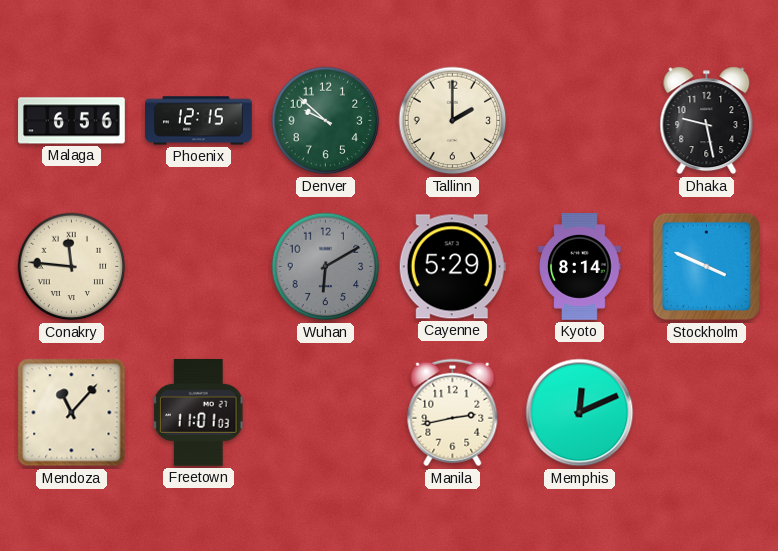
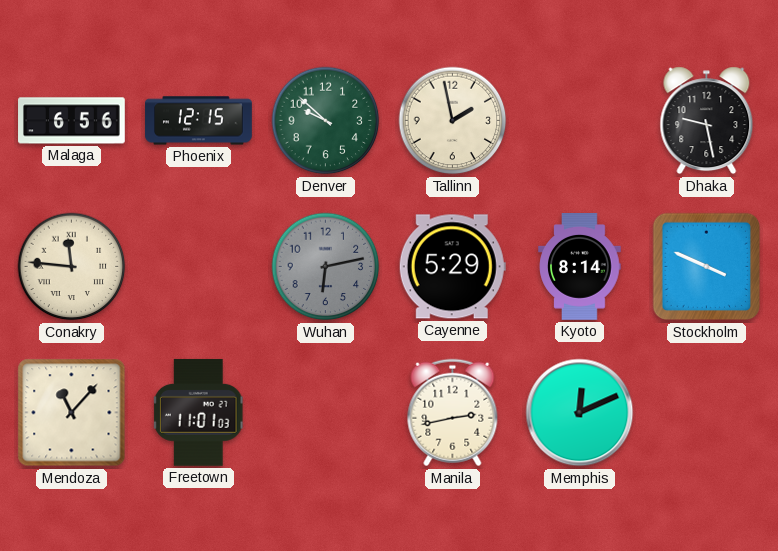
Tallinn: 2:00 -> 1:58 (453, 121)
Wuhan: 6:10 -> 6:13 (326, 267)
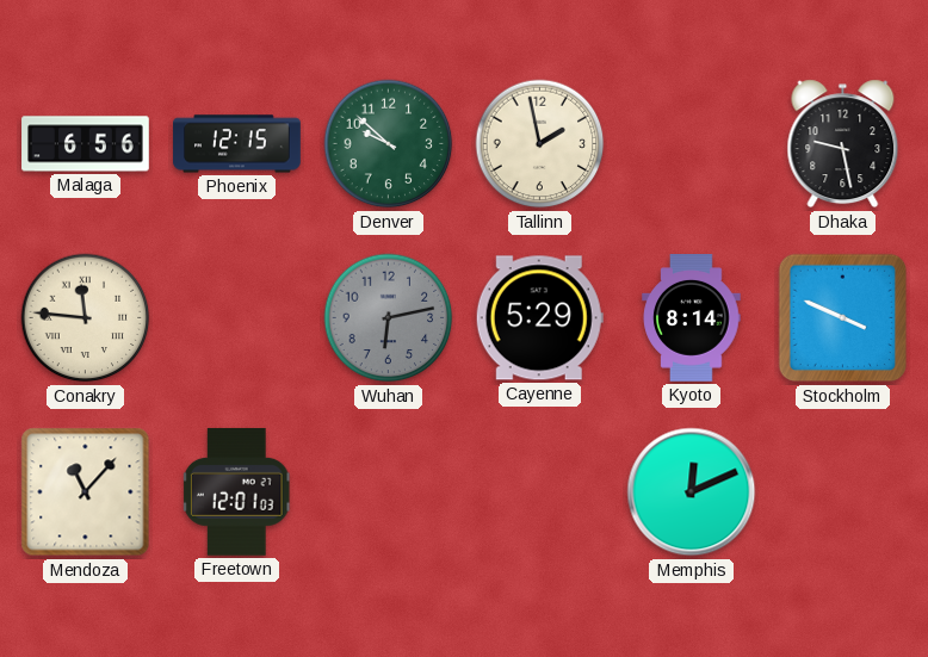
Freetown: 11:01 -> 12:01 (236, 491)
Manila: 2:43 -> none (453, 413)
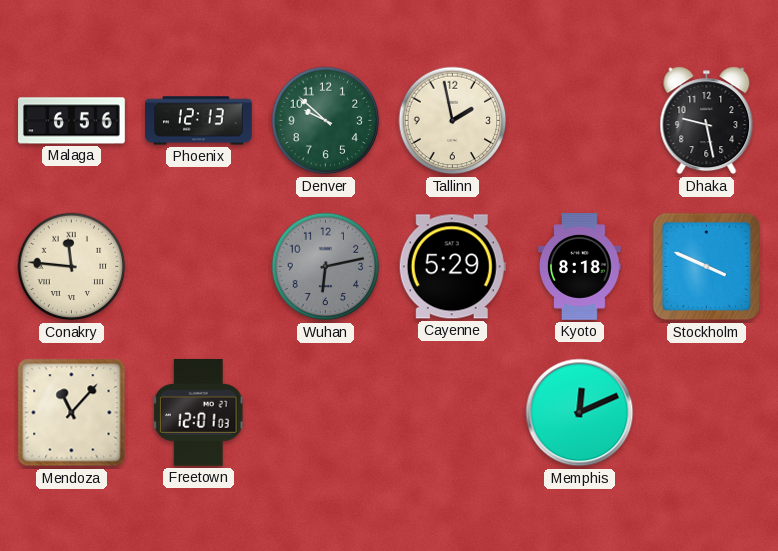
Phoenix: 12:15 -> 12:13 (199, 121)
Kyoto: 8:14 -> 8:18 (580, 267)
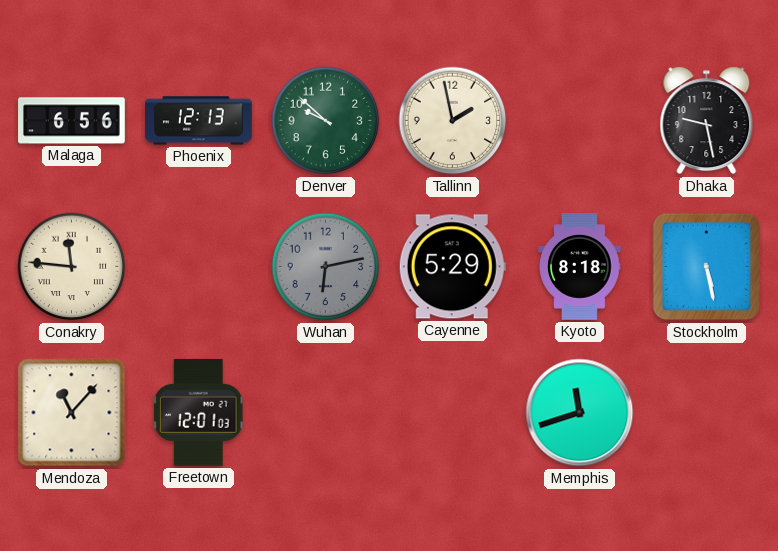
Stockholm: 3:49 -> 5:28 (707, 267)
Memphis: 12:11 -> 11:42 (580, 413)
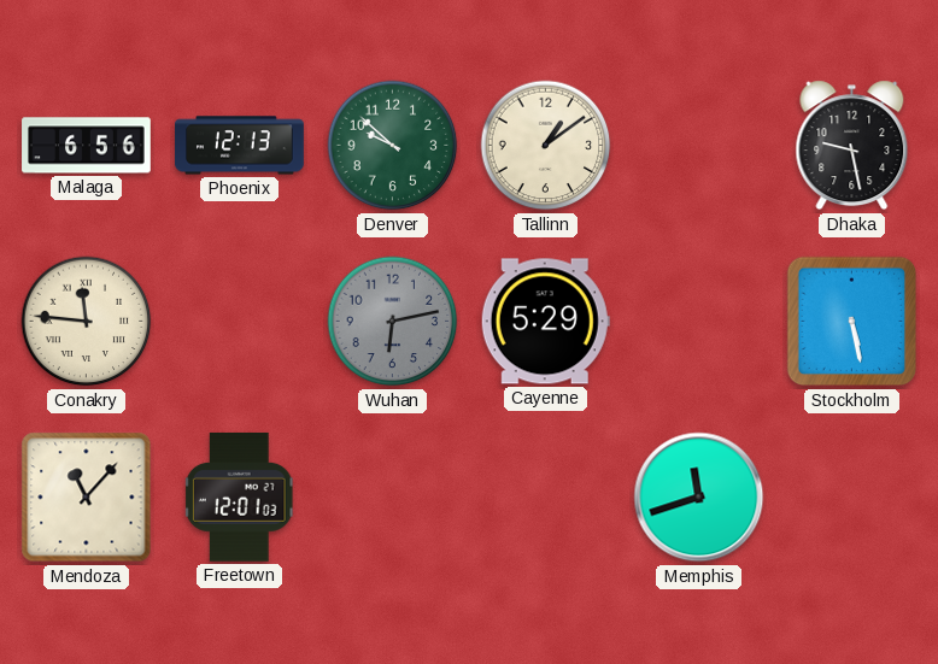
Tallinn: 1:58 -> 1:09 (546, 146)
Kyoto: 8:18 -> none (580, 267)
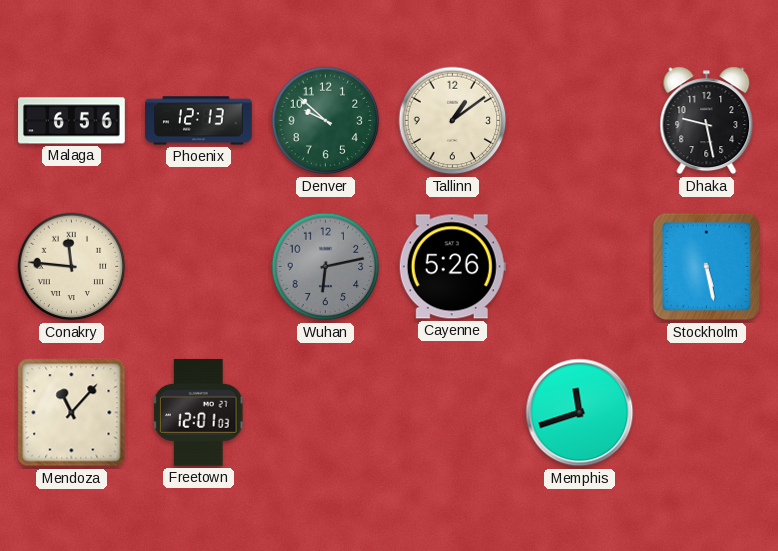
Cayenne: 5:29 -> 5:26 (452, 267)
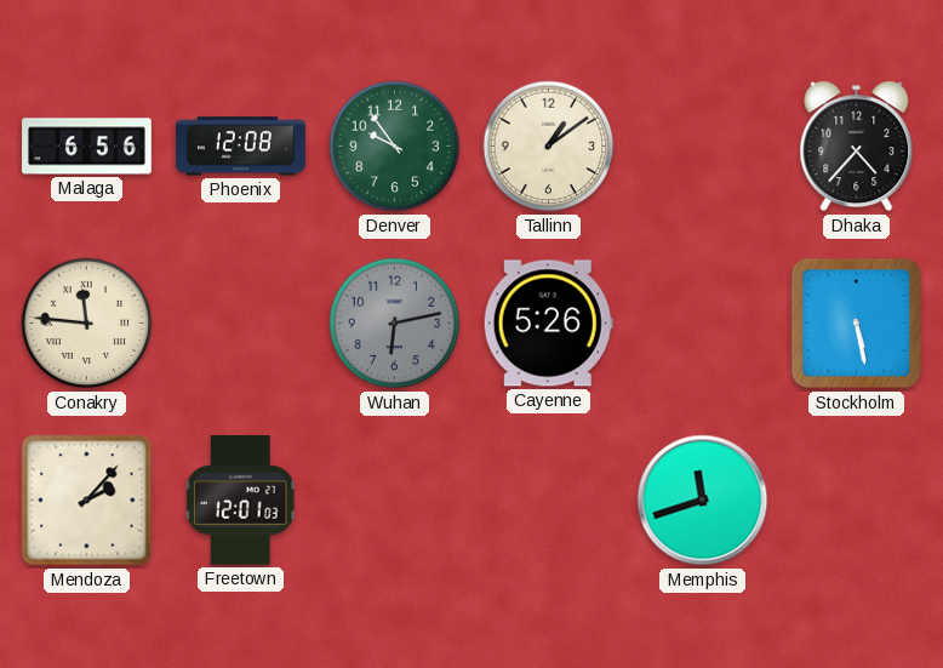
Phoenix: 12:13 -> 12:08 (241, 147)
Denver: 9:52 -> 9:54 (395, 147)
Dhaka: 9:28 -> 4:37 (857, 147)
Mendoza: 11:07 -> 2:07 (87, 501)
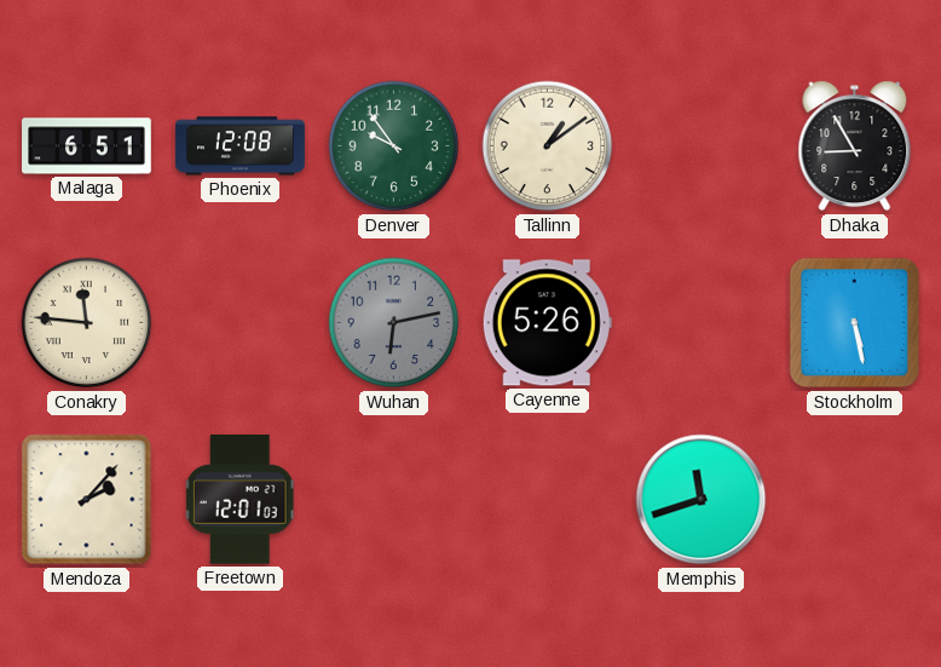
Malaga: 6:56 -> 6:51 (87, 146)
Dhaka: 4:37 -> 8:55 (855, 146)
